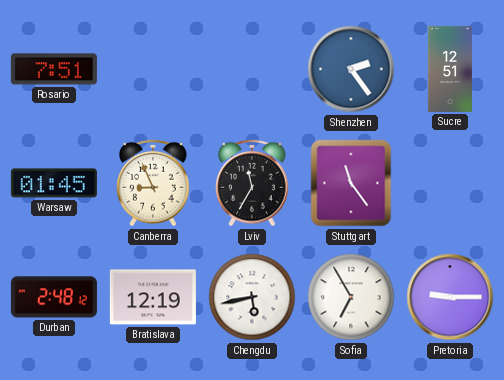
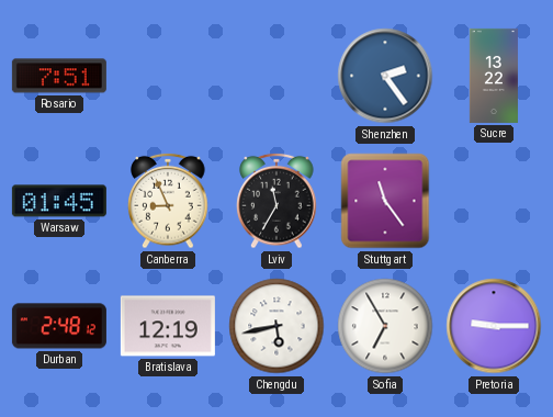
Sucre: 12:51 -> 13:22 (494, 76)
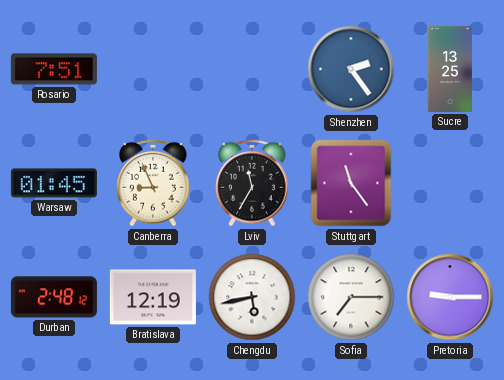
Sucre: 13:22 -> 13:25 (450, 69)
Sofia: 6:55 -> 7:15 (351, 297)
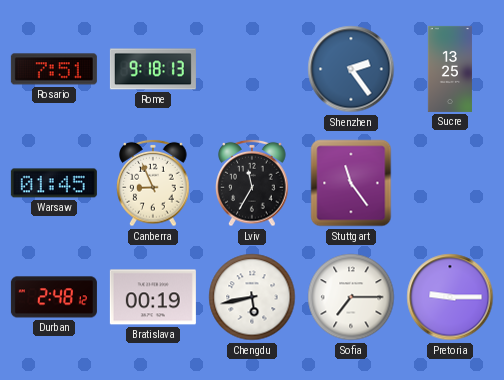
Rome: none -> 9:18 (153, 69)
Bratislava: 12:19 -> 00:19 (153, 297)
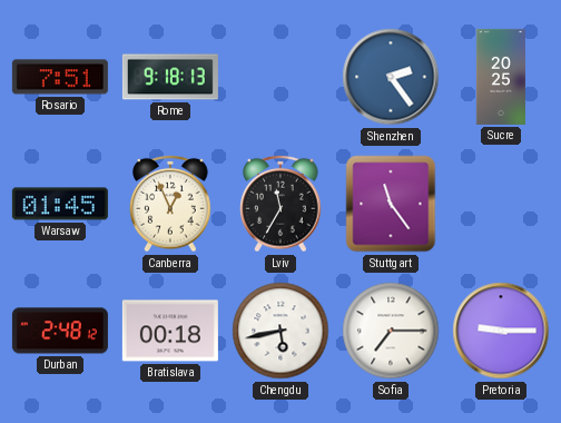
Sucre: 13:25 -> 20:25 (501, 77)
Canberra: 8:56 -> 12:56 (170, 204)
Bratislava: 00:19 -> 00:18 (170, 331)
